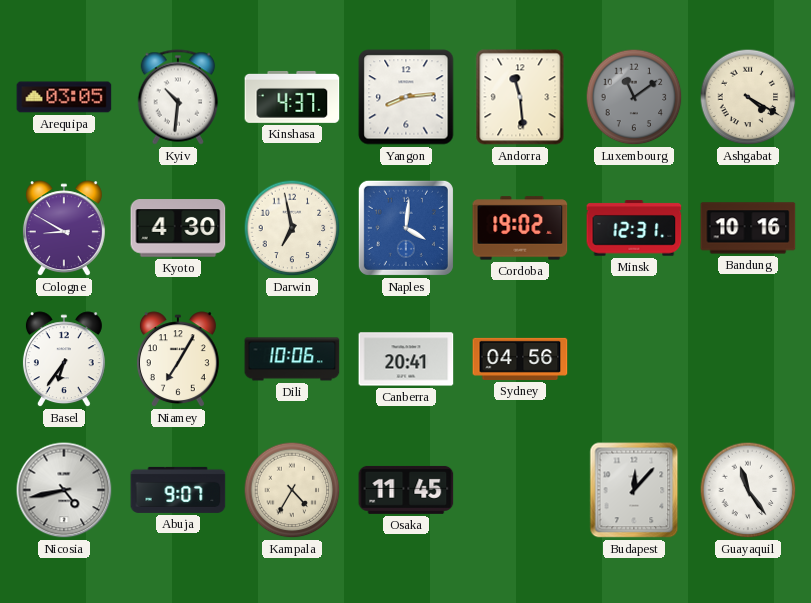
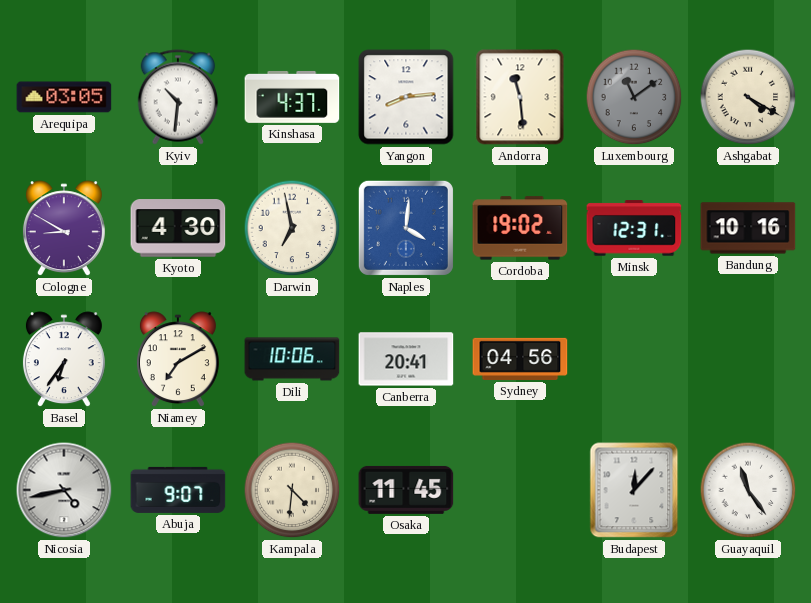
Niamey: 7:05 -> 7:10 (178, 360)
Kampala: 4:35 -> 4:31 (292, 490)
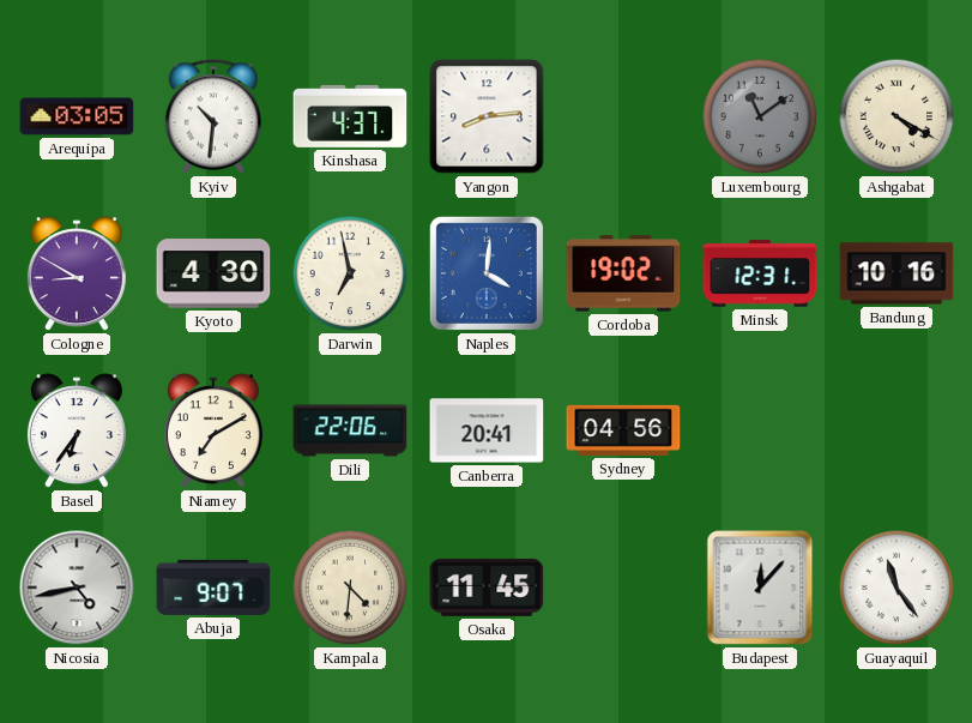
Andorra: 11:29 -> none (520, 97)
Dili: 10:06 -> 22:06 (350, 430)
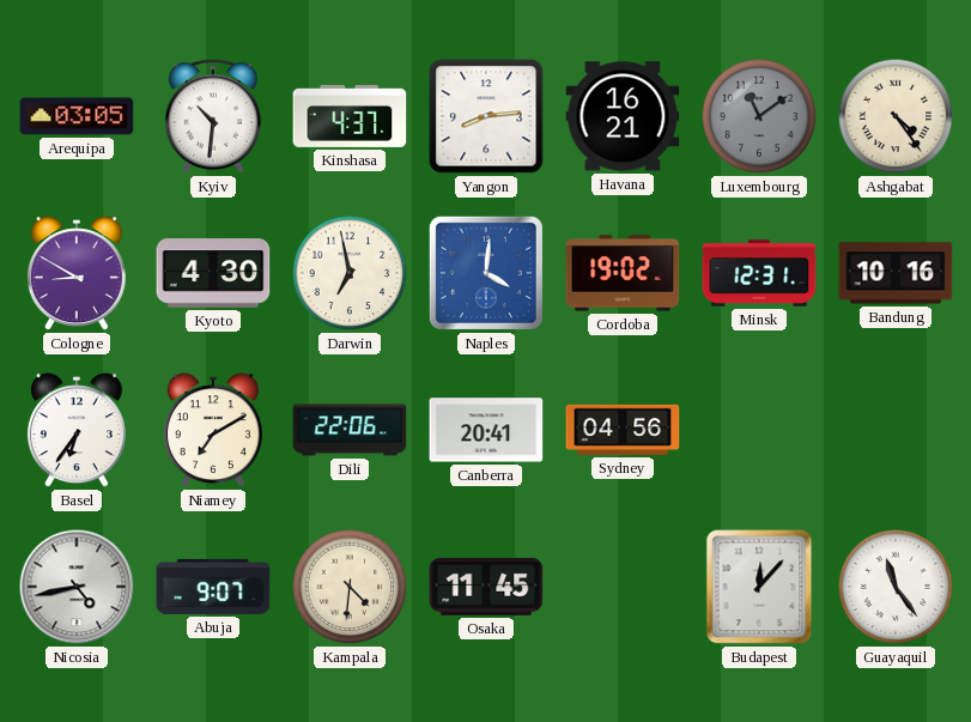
Havana: none -> 16:21 (623, 116)
Ashgabat: 4:20 -> 4:24 (896, 116)
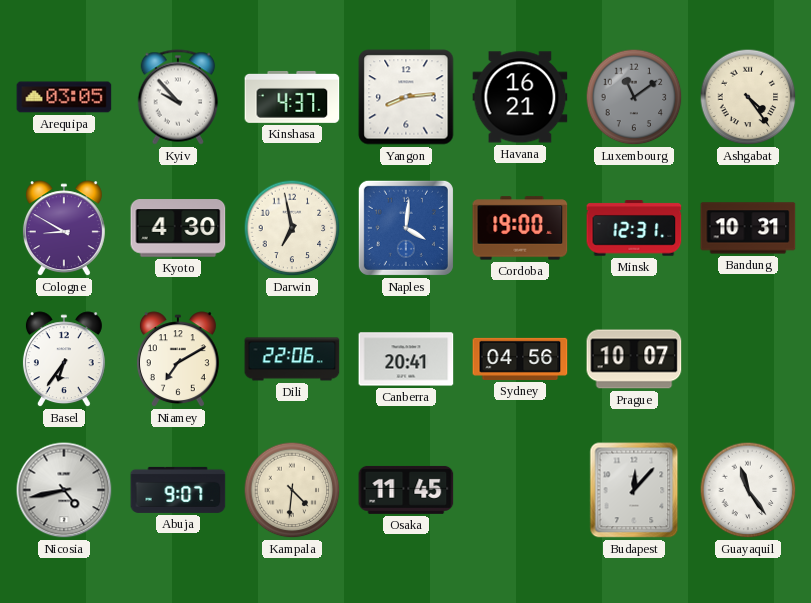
Kyiv: 10:31 -> 9:53 (178, 97)
Cordoba: 19:02 -> 19:00 (520, 228)
Bandung: 10:16 -> 10:31 (748, 228)
Prague: none -> 10:07 (634, 359)
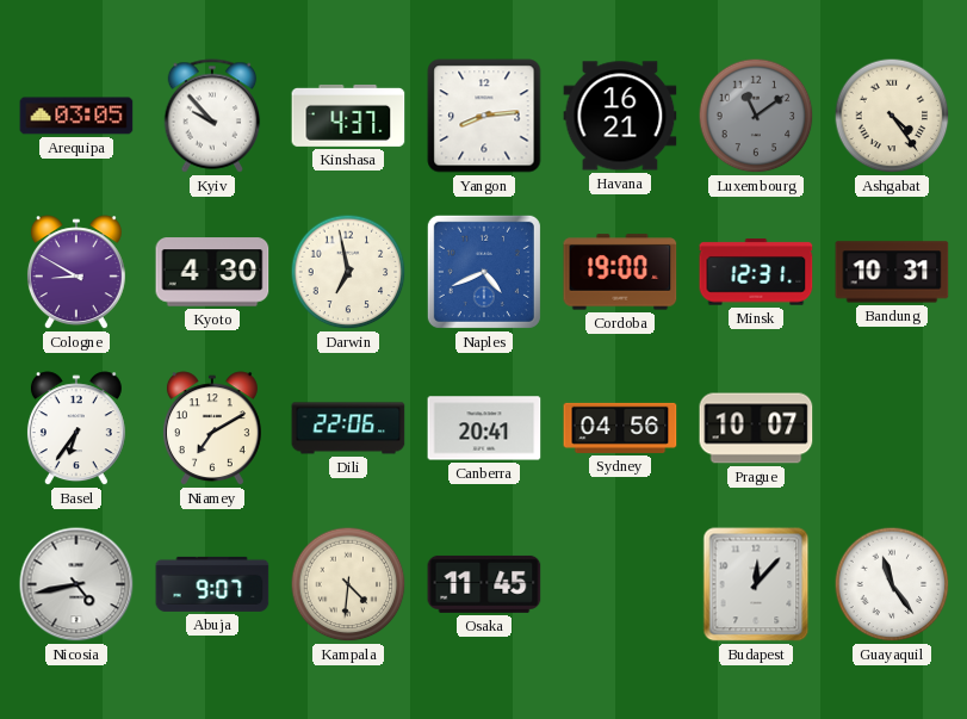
Naples: 4:01 -> 4:41 (484, 272)
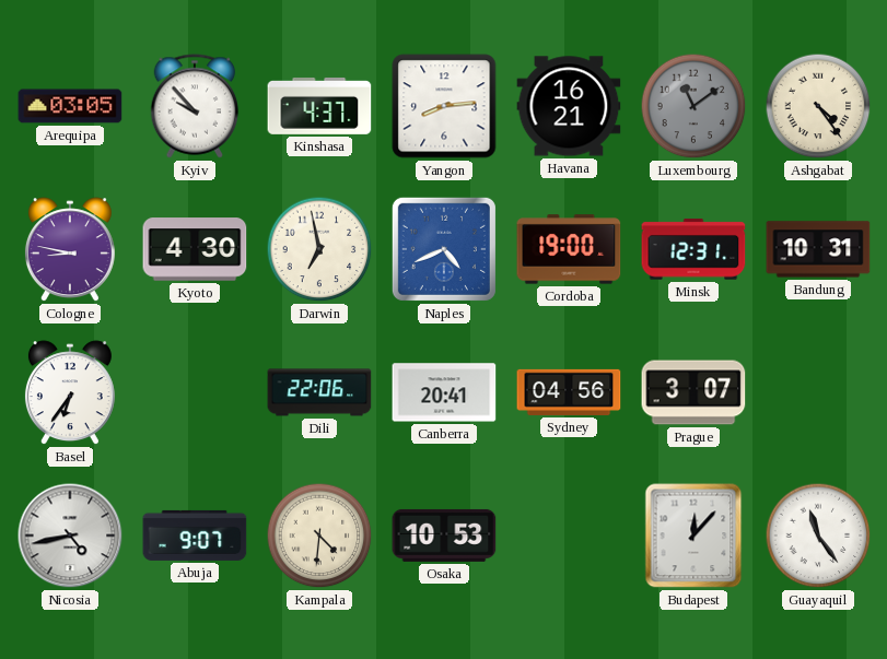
Cologne: 8:50 -> 8:47 (70, 250)
Niamey: 7:10 -> none (212, 429)
Prague: 10:07 -> 3:07 (693, 392)
Osaka: 11:45 -> 10:53 (444, 536)
